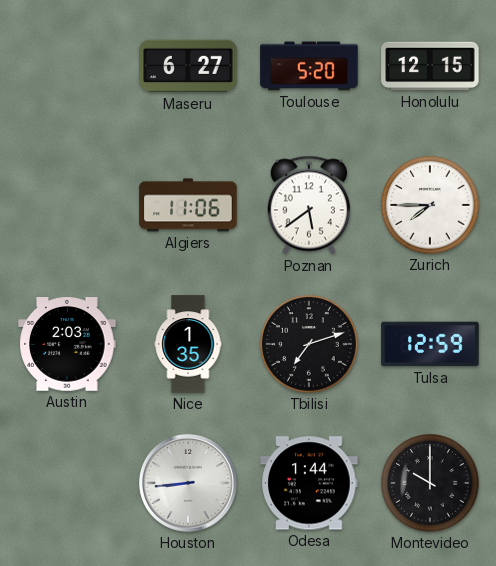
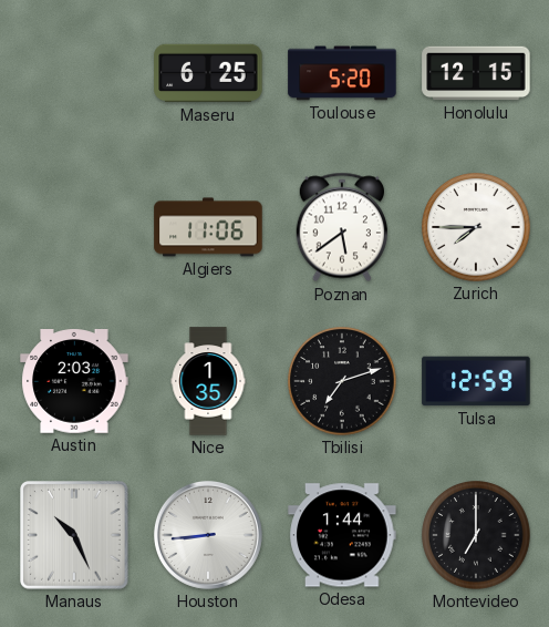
Maseru: 6:27 -> 6:25 (208, 73)
Manaus: none -> 10:26 (74, 535)
Montevideo: 10:00 -> 7:00 (476, 535)
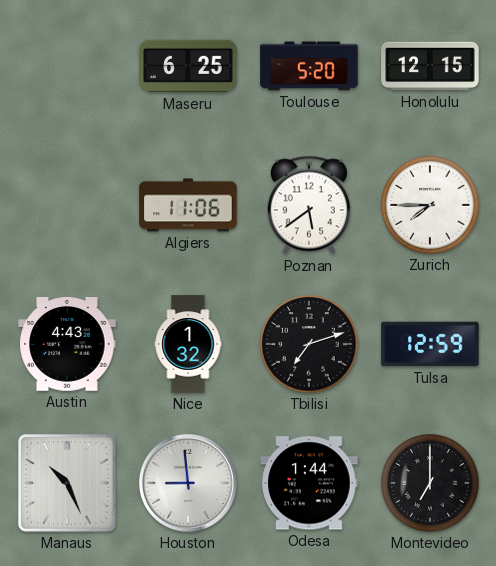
Austin: 2:03 -> 4:43 (67, 344)
Nice: 1:35 -> 1:32 (188, 344)
Houston: 8:44 -> 8:59 (188, 483)
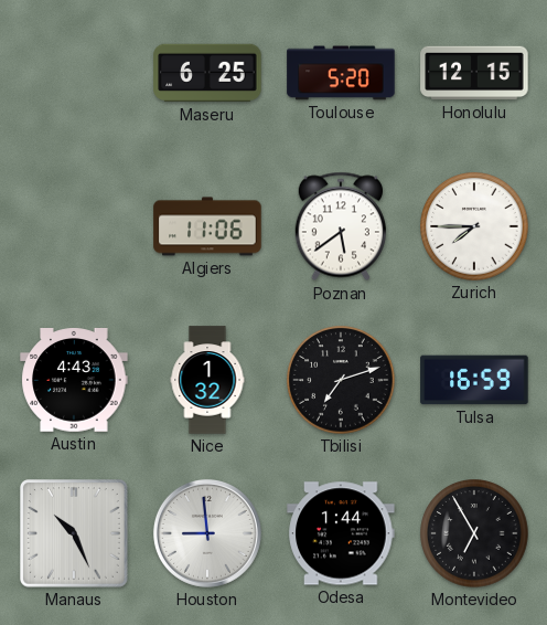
Tulsa: 12:59 -> 16:59 (474, 380)
Montevideo: 7:00 -> 6:55 (474, 533)
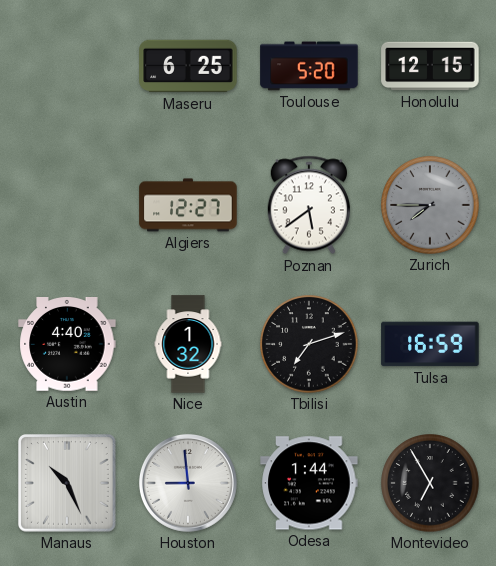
Algiers: 11:06 -> 12:27 (188, 205)
Zurich dial: white -> grey (430, 205)
Austin: 4:43 -> 4:40 (67, 344)
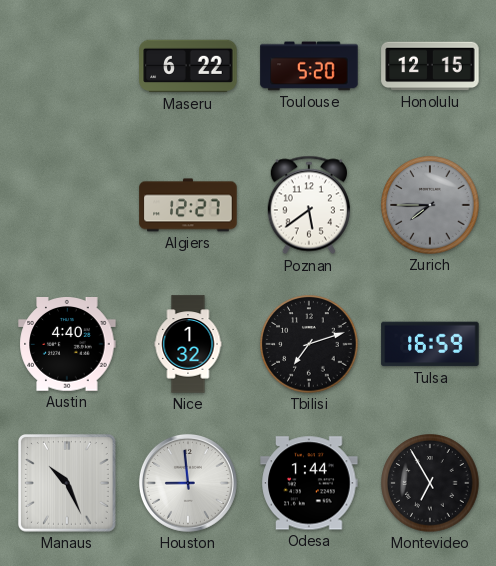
Maseru: 6:25 -> 6:22 (188, 66)
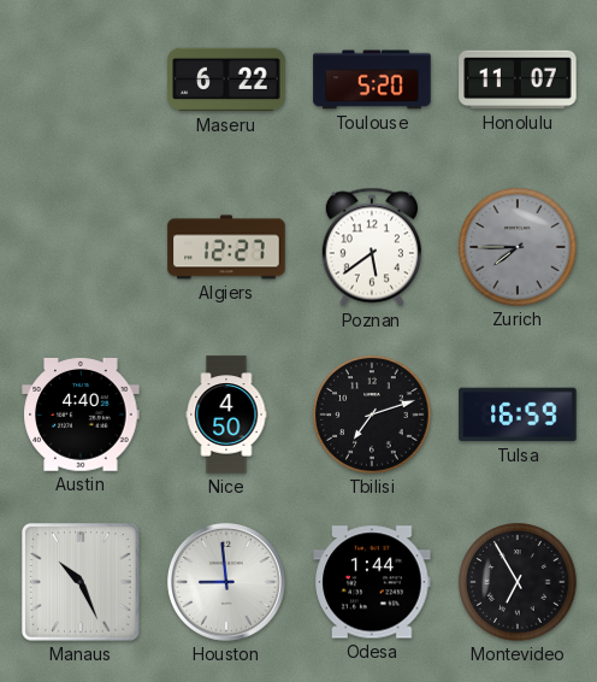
Honolulu: 12:15 -> 11:07 (518, 80)
Nice: 1:32 -> 4:50 (226, 415)
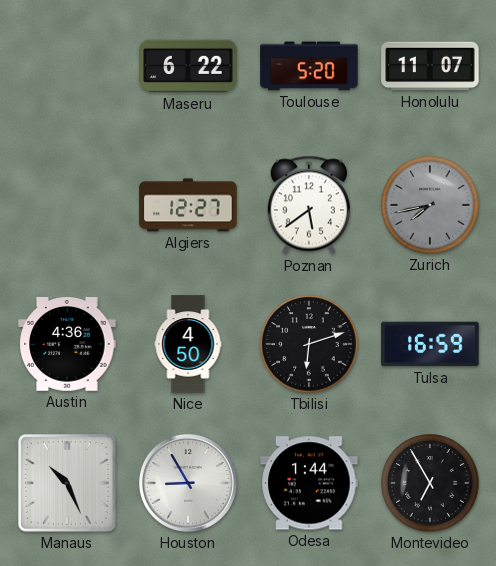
Zurich: 7:45 -> 7:43 (430, 205)
Austin: 4:40 -> 4:36 (67, 344)
Tbilisi: 7:12 -> 6:12 (309, 344)
Houston: 8:59 -> 8:55 (188, 483)
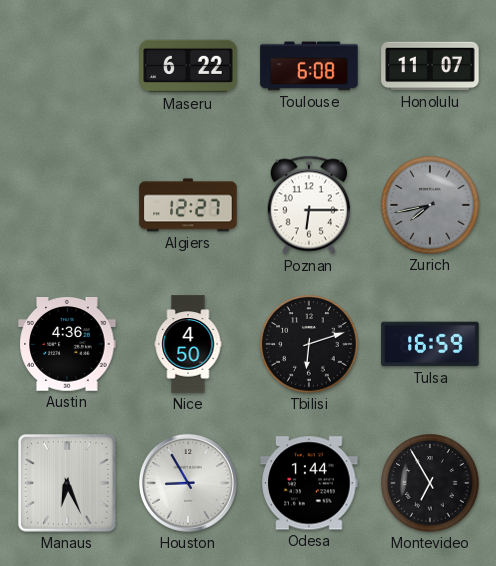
Toulouse: 5:20 -> 6:08 (309, 66)
Poznan: 5:39 -> 6:15 (309, 205)
Manaus: 10:26 -> 6:26 (67, 483)
